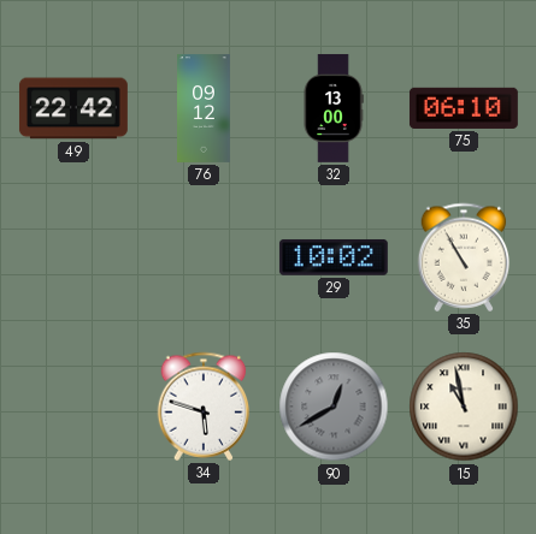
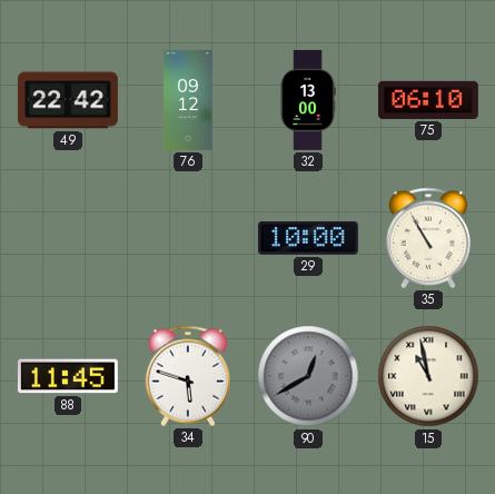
29: 10:02 -> 10:00 (308, 238)
88: none -> 11:45 (68, 376)
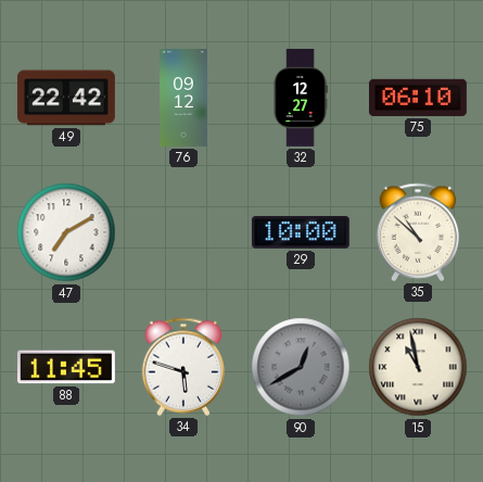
32: 13:00 -> 12:27 (301, 98)
47: none -> 7:10 (66, 232)
35: 10:55 -> 10:52 (418, 232)
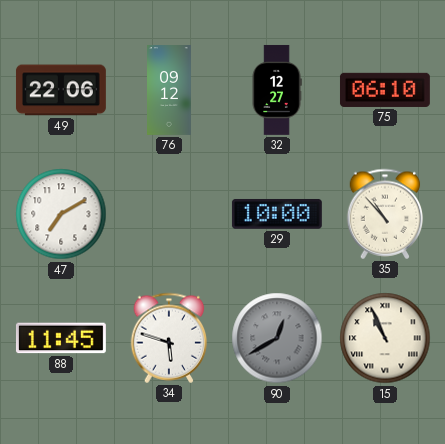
49: 22:42 -> 22:06 (61, 90)
35: 10:52 -> 10:53 (385, 214)
15: 10:58 -> 10:56 (385, 338)
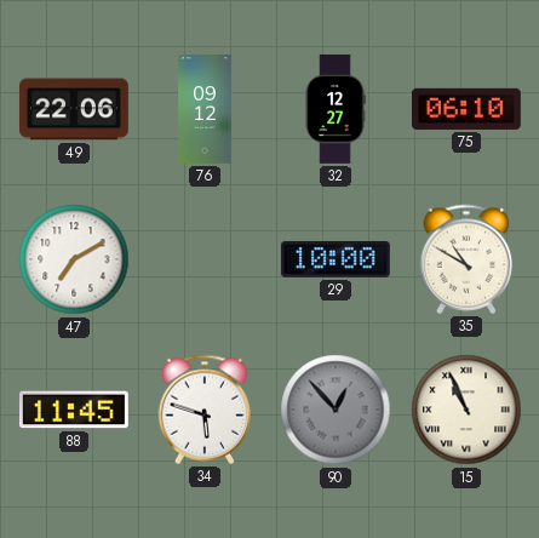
35: 10:53 -> 10:50 (466, 259)
90: 12:40 -> 12:53 (336, 410)
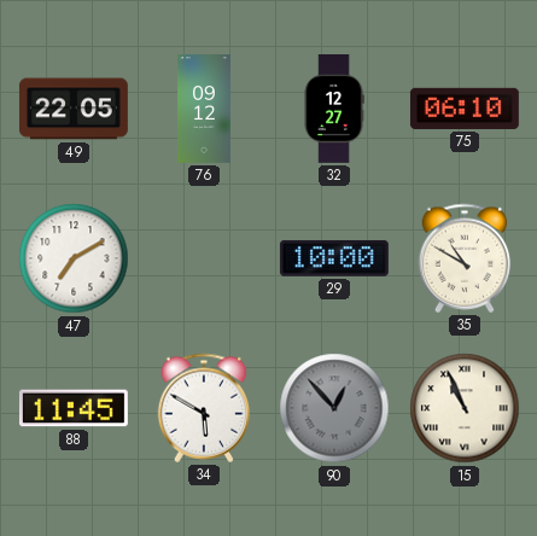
49: 22:06 -> 22:05 (74, 109)
34: 5:48 -> 5:50 (204, 408)
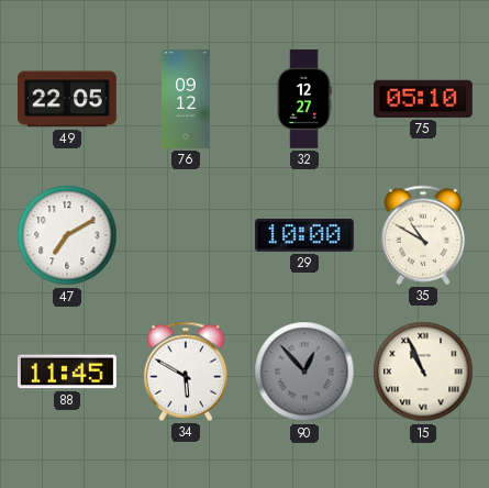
75: 06:10 -> 05:10 (423, 99)
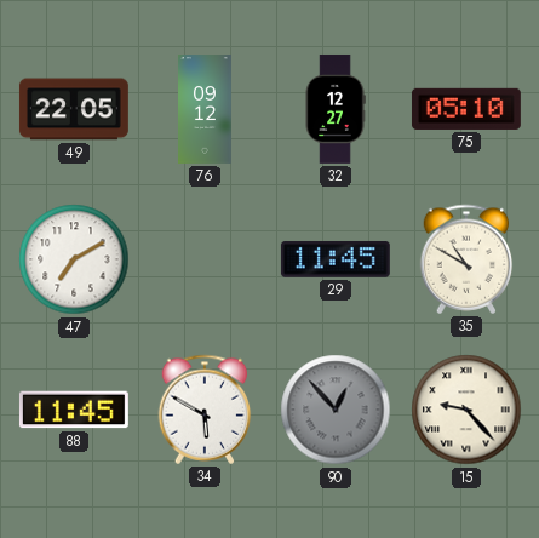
29: 10:00 -> 11:45 (336, 259)
15: 10:56 -> 9:23 (466, 410)
